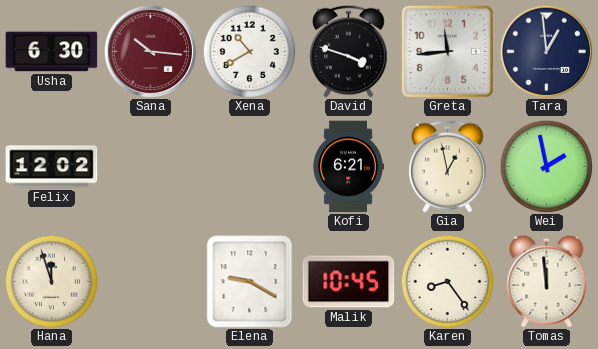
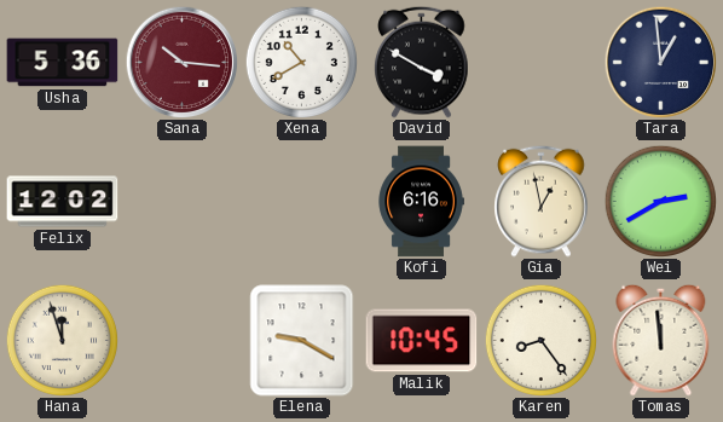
Usha: 6:30 -> 5:36 (63, 63)
David: 3:48 -> 3:50 (422, 62)
Greta: 11:44 -> none (447, 51)
Kofi: 6:21 -> 6:16 (421, 202)
Wei: 1:58 -> 2:40 (660, 201)
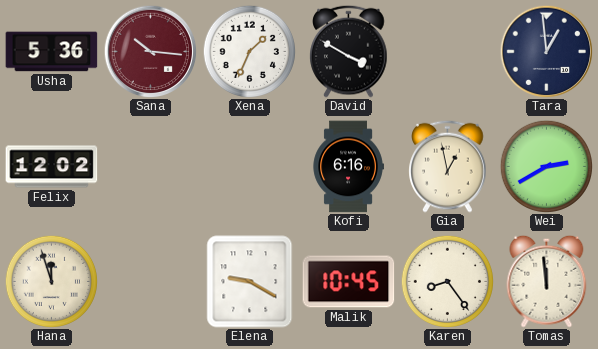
Xena: 10:40 -> 1:34 (249, 51)
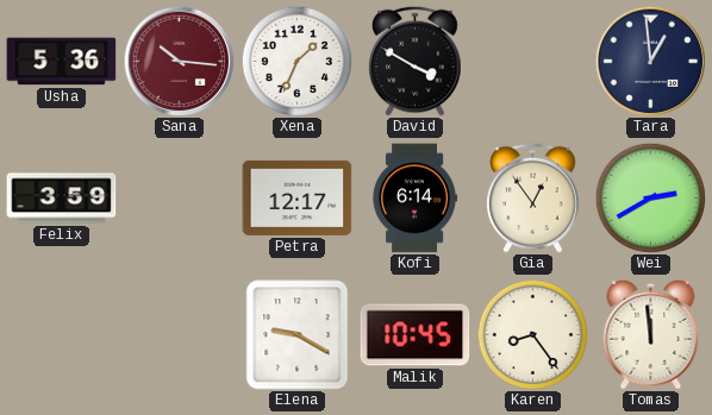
Felix: 12:02 -> 3:59 (62, 199)
Petra: none -> 12:17 (298, 197)
Kofi: 6:16 -> 6:14 (414, 199)
Gia: 12:58 -> 12:54 (533, 197)
Hana: 11:57 -> none (51, 281)
